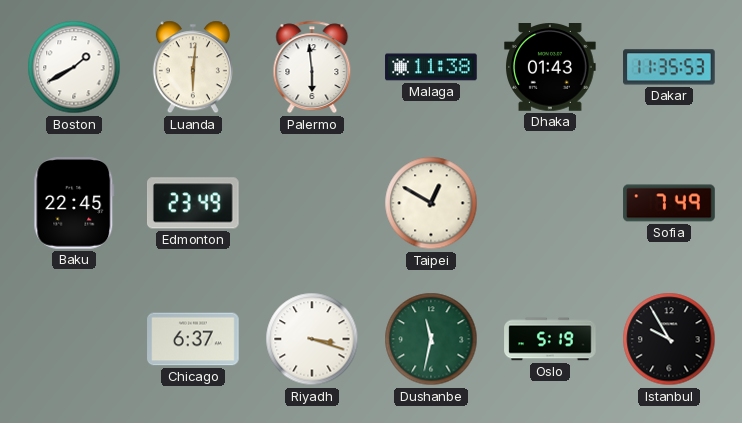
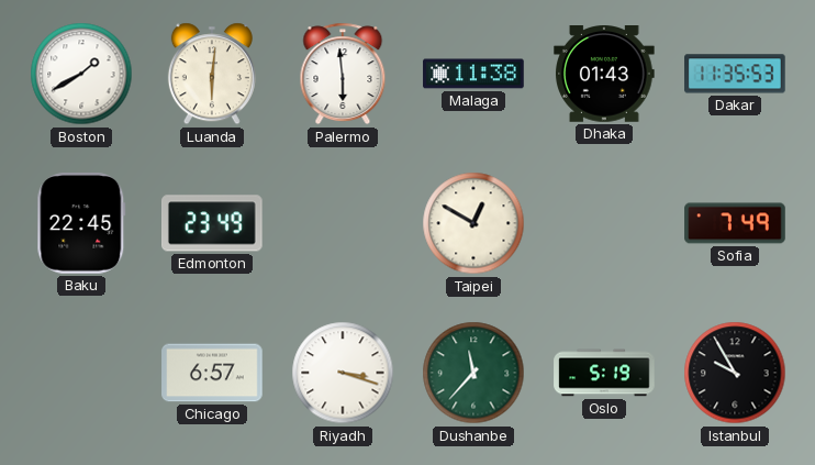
Chicago: 6:37 -> 6:57 (212, 373)
Dushanbe: 11:32 -> 11:37 (473, 373)
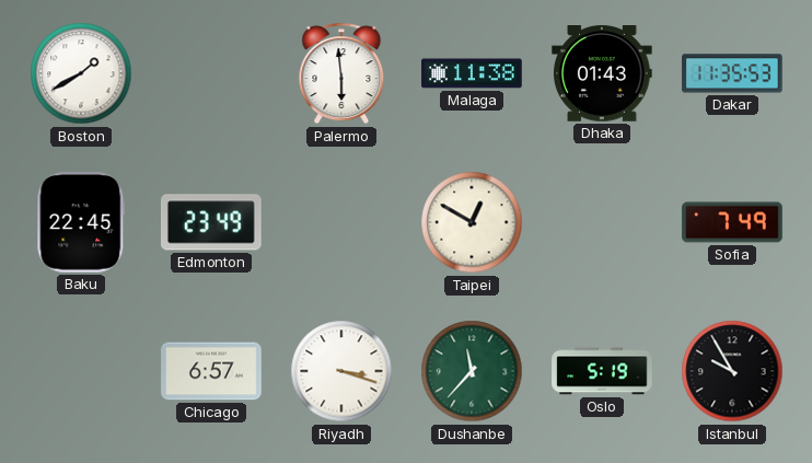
Luanda: 6:01 -> none (212, 74)
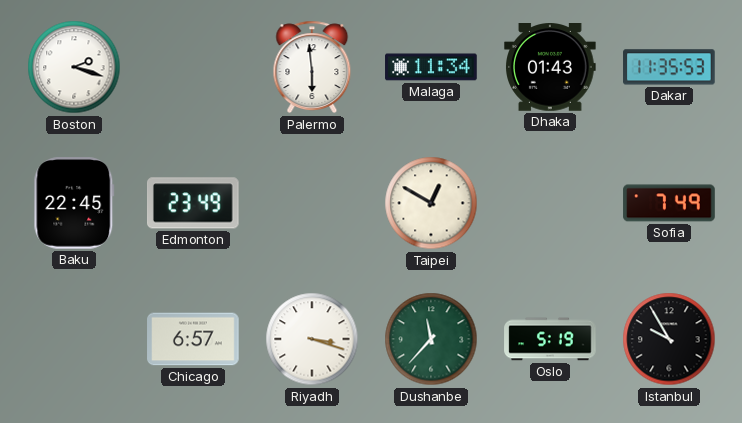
Boston: 1:40 -> 2:18 (74, 67)
Malaga: 11:38 -> 11:34 (431, 67)
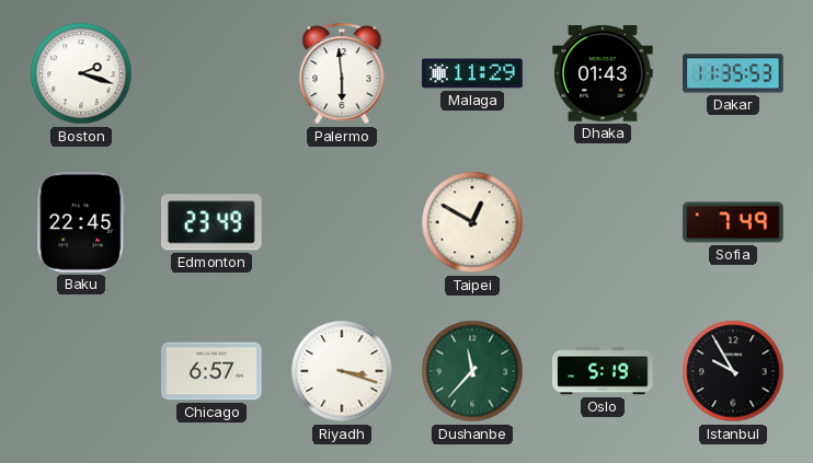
Malaga: 11:34 -> 11:29 (472, 73)
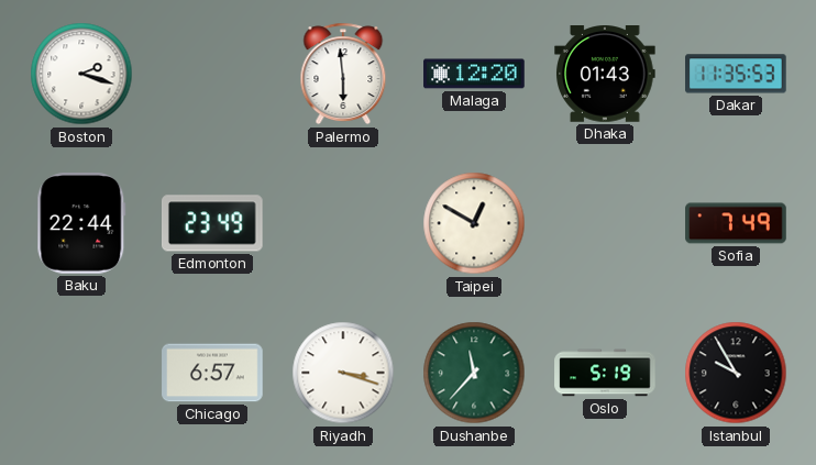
Malaga: 11:29 -> 12:20 (474, 74)
Baku: 22:45 -> 22:44 (81, 223)
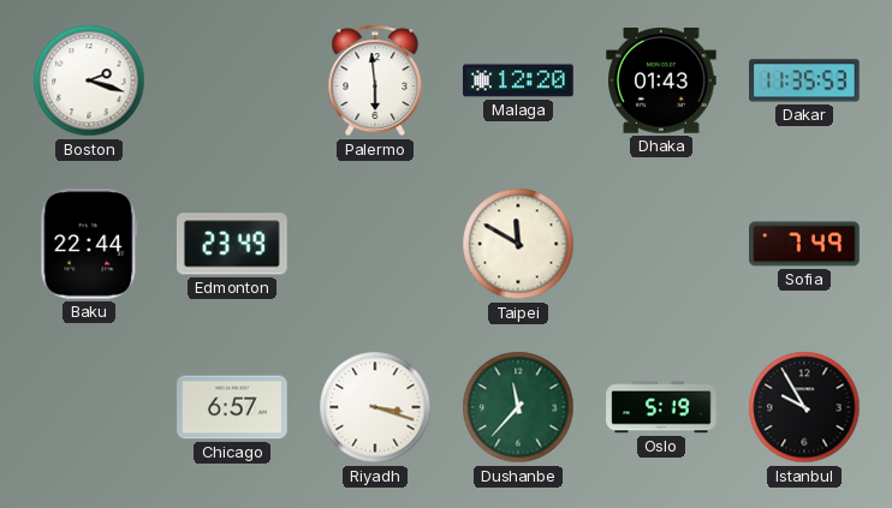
Taipei: 12:50 -> 11:50 (518, 244)
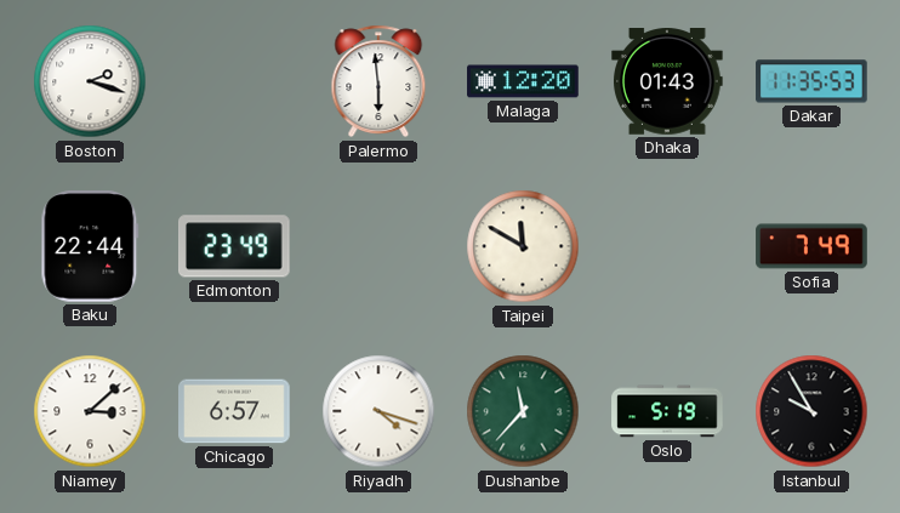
Niamey: none -> 3:08 (90, 411)
Riyadh: 3:18 -> 4:18 (378, 411)
